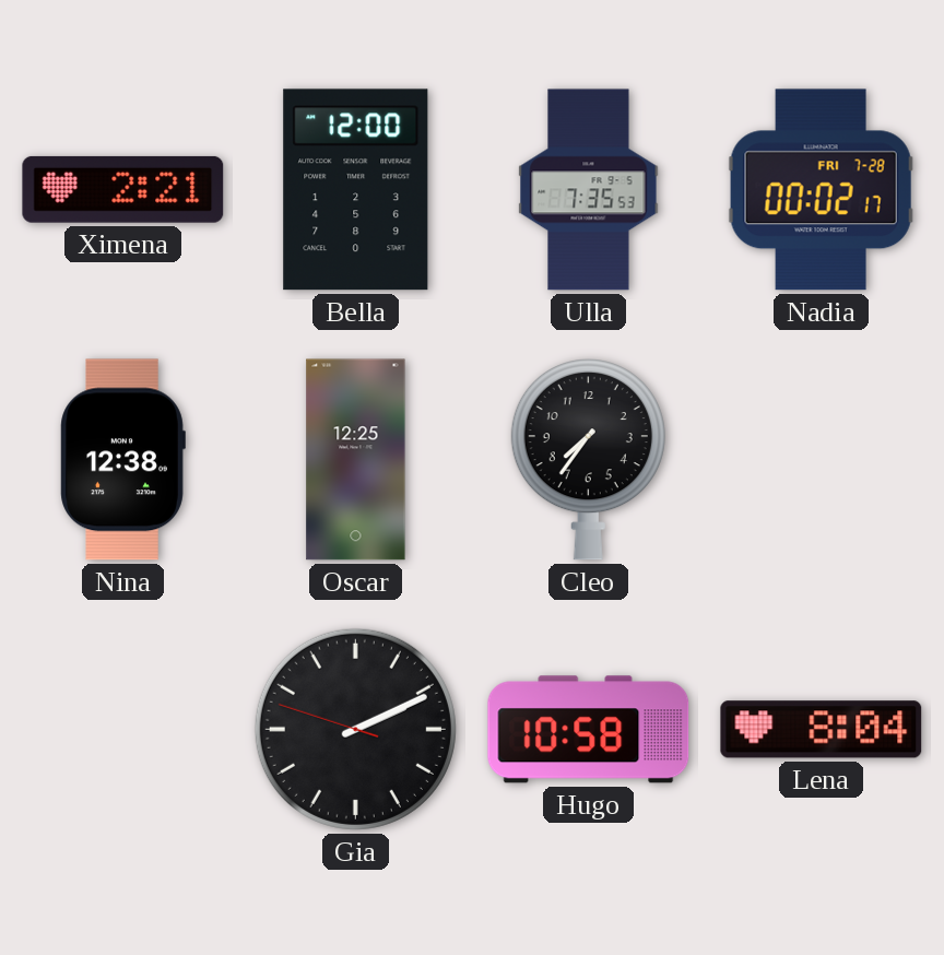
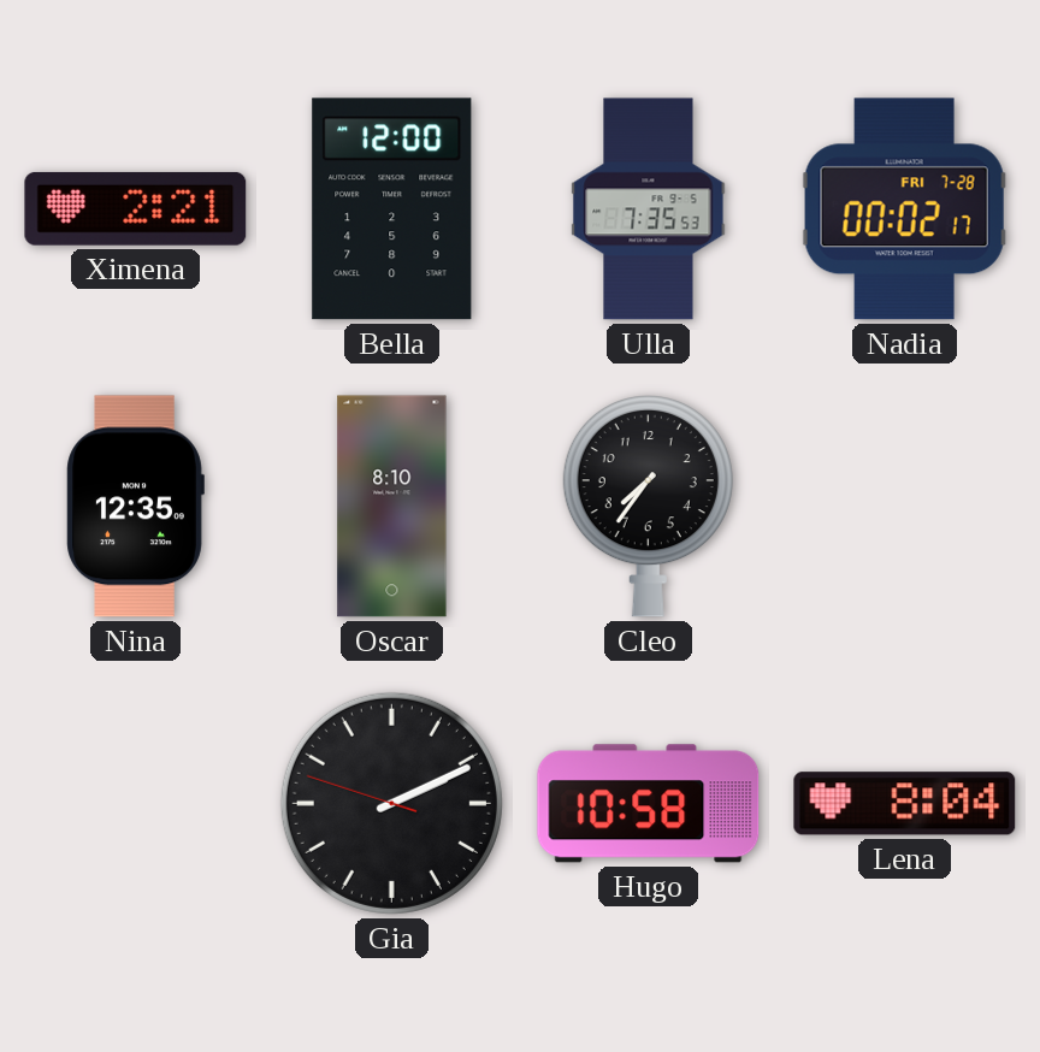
Nina: 12:38 -> 12:35 (135, 507)
Oscar: 12:25 -> 8:10 (392, 507)
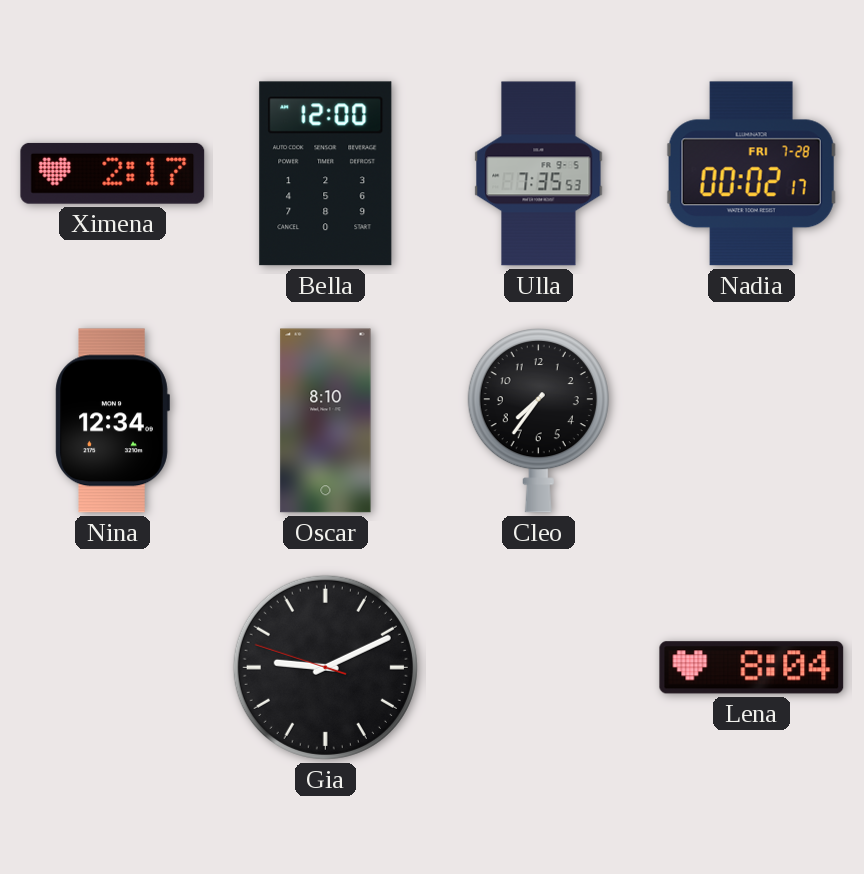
Ximena: 2:21 -> 2:17 (113, 173)
Nina: 12:35 -> 12:34 (112, 421)
Gia: 2:10 -> 9:10 (325, 667)
Hugo: 10:58 -> none (649, 804)
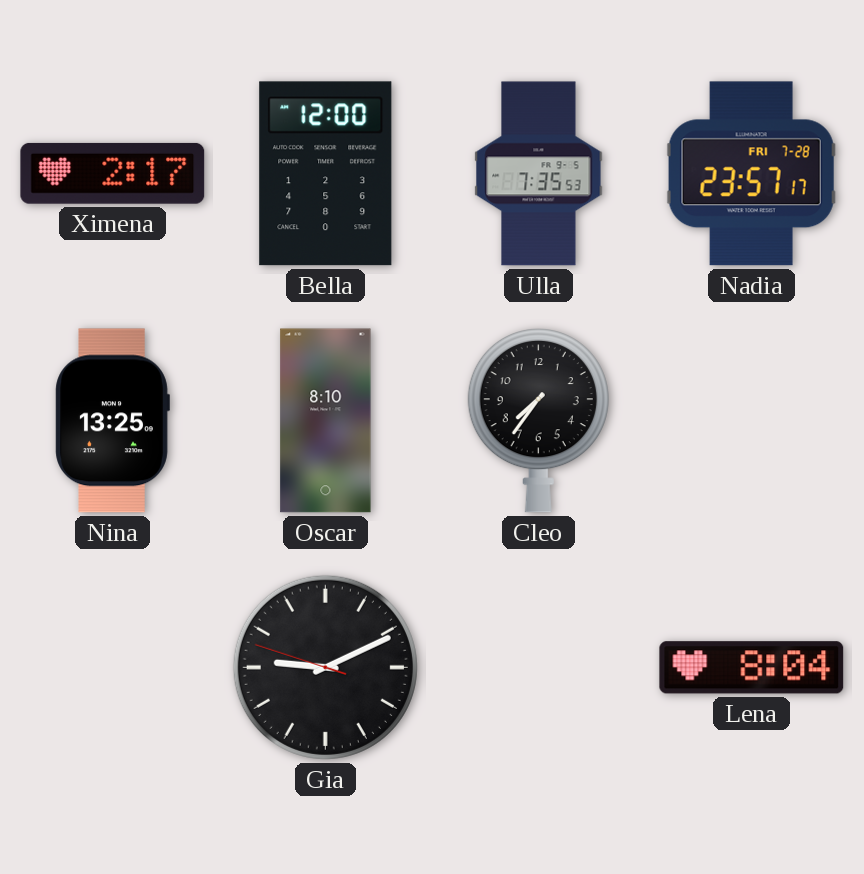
Nadia: 00:02 -> 23:57 (751, 174)
Nina: 12:34 -> 13:25 (112, 421)
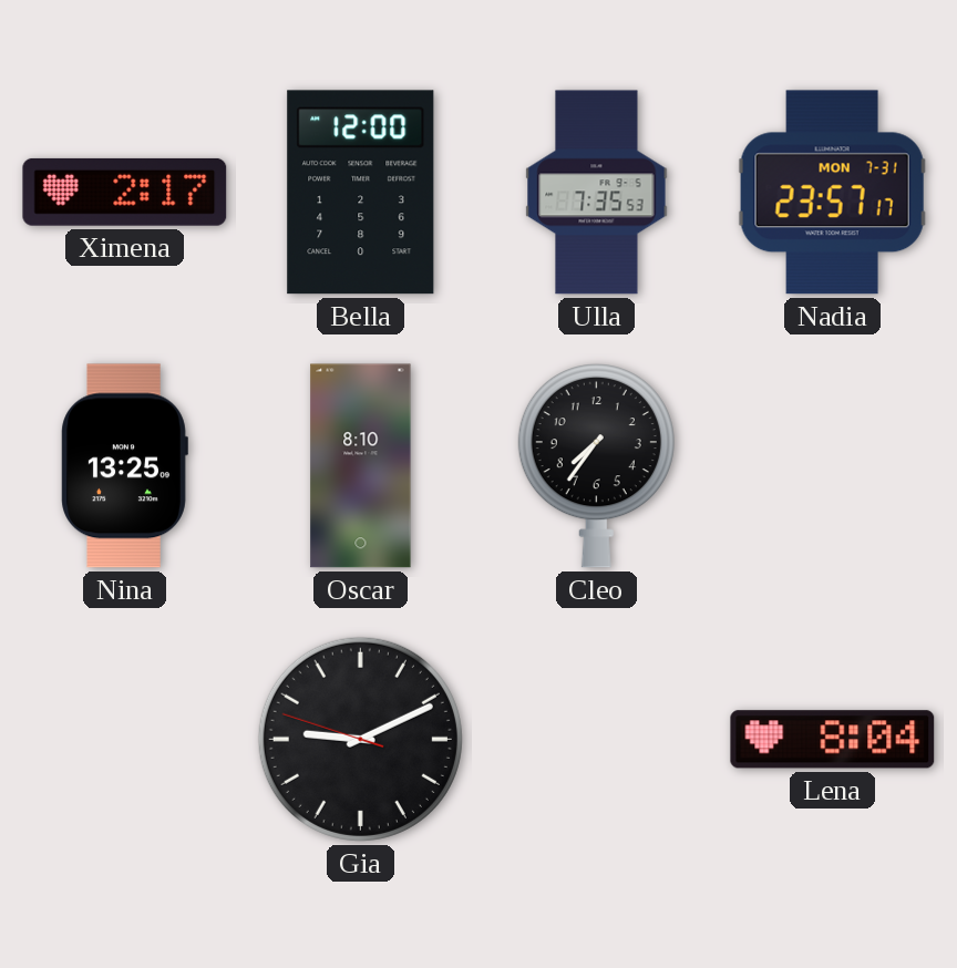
Nadia date: FRI 7-28 -> MON 7-31 (832, 193)
